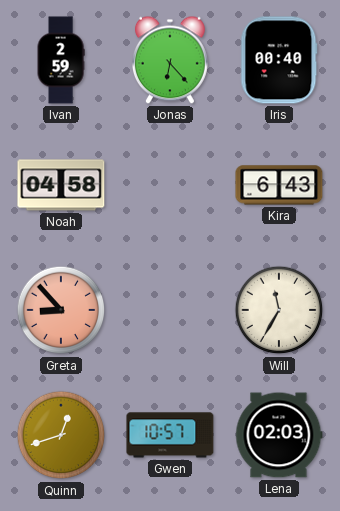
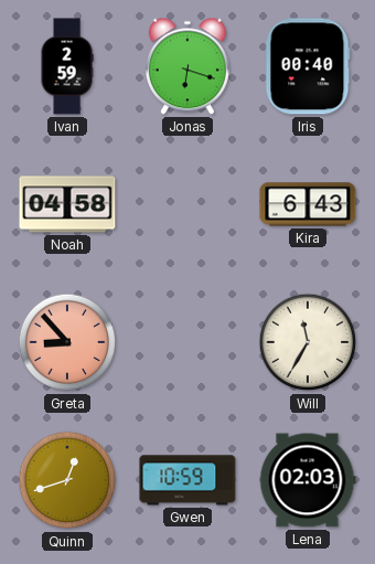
Jonas: 6:23 -> 6:18 (187, 66)
Gwen: 10:57 -> 10:59 (187, 480)
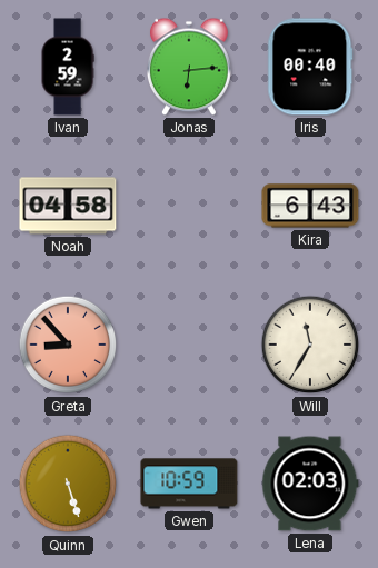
Jonas: 6:18 -> 6:14 (189, 67)
Quinn: 12:42 -> 5:27 (68, 484)
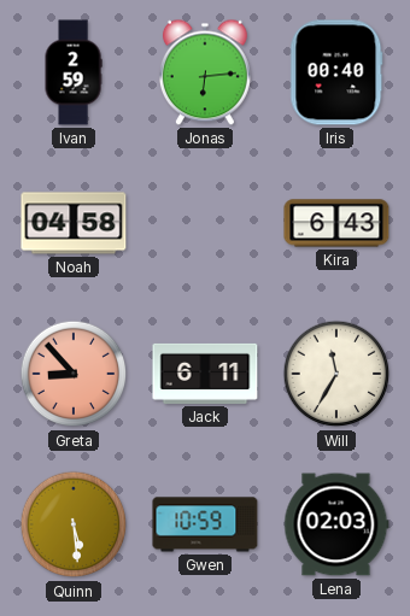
Jack: none -> 6:11 (205, 374)
Quinn: 5:27 -> 5:29 (74, 524)
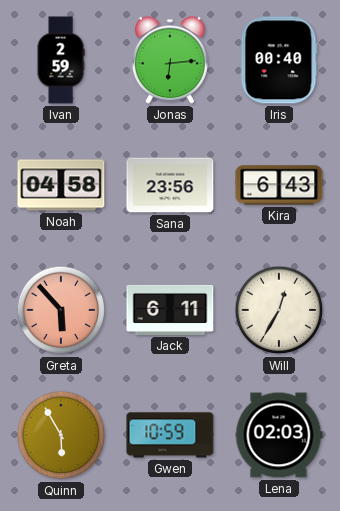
Sana: none -> 23:56 (170, 185)
Greta: 8:53 -> 5:53 (61, 310)
Will: 11:35 -> 12:35 (279, 310)
Quinn: 5:29 -> 5:55 (61, 435)
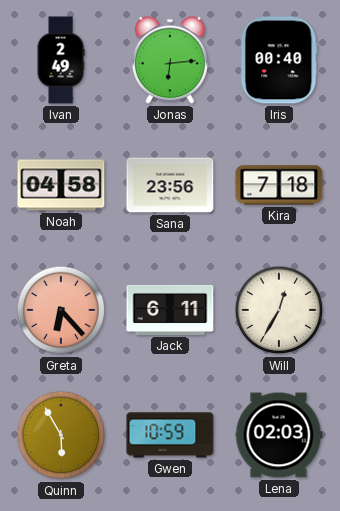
Ivan: 2:59 -> 2:49 (61, 60)
Kira: 6:43 -> 7:18 (279, 185)
Greta: 5:53 -> 6:23 (61, 310)
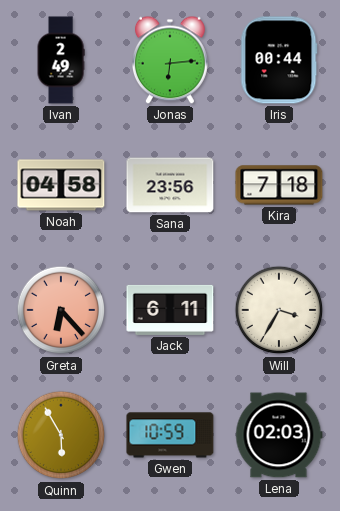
Iris: 00:40 -> 00:44 (279, 60)
Will: 12:35 -> 3:35 (279, 310)
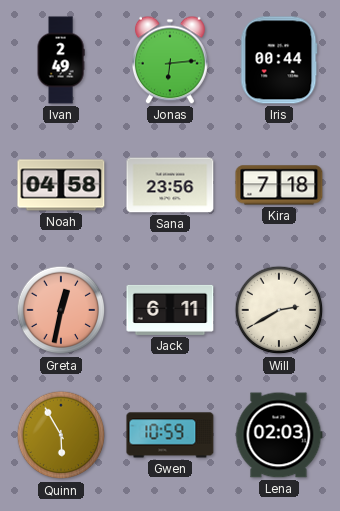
Greta: 6:23 -> 12:32 (61, 310)
Will: 3:35 -> 2:40 (279, 310)
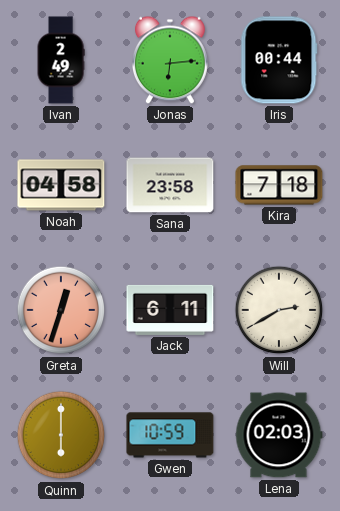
Sana: 23:56 -> 23:58 (170, 185)
Greta: 12:32 -> 12:33 (61, 310)
Quinn: 5:55 -> 6:00 (61, 435)
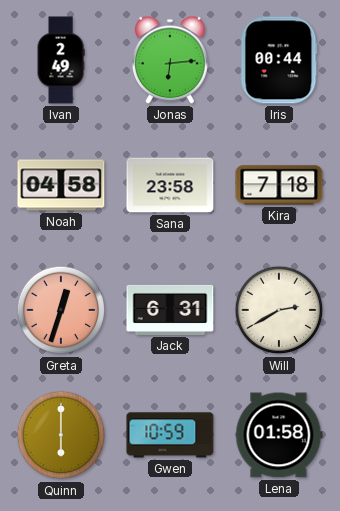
Jack: 6:11 -> 6:31 (170, 310)
Lena: 02:03 -> 01:58 (279, 435)
